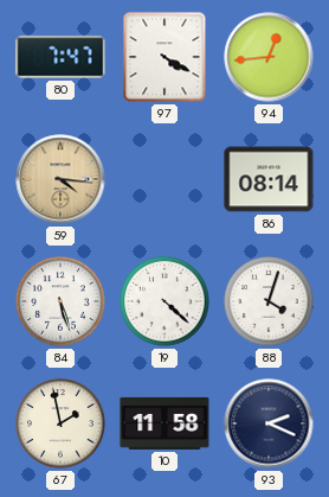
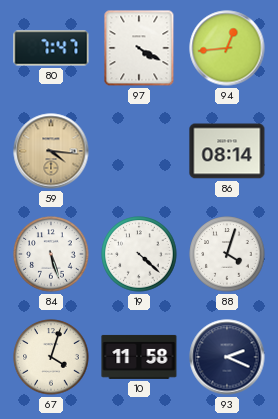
67: 1:58 -> 4:03 (51, 357)
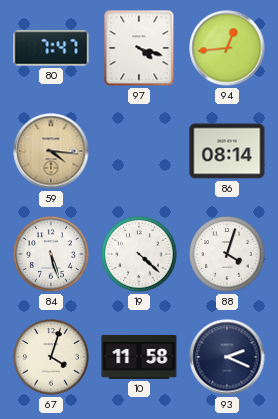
97: 4:20 -> 4:18 (139, 48)
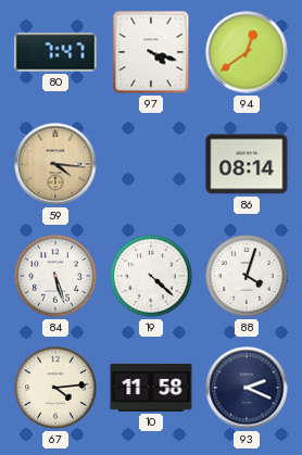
94: 12:44 -> 12:39 (247, 52)
67: 4:03 -> 4:14 (55, 388)
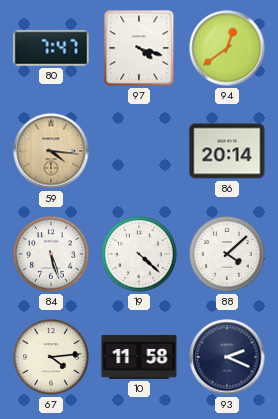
86: 08:14 -> 20:14 (227, 151)
88: 4:03 -> 4:08 (227, 254)
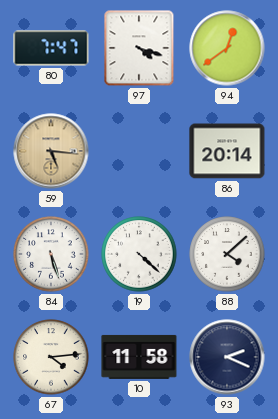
59: 4:16 -> 5:16 (51, 151)
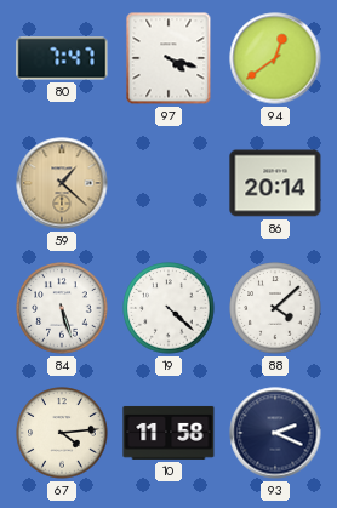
59: 5:16 -> 1:22 (62, 183)
